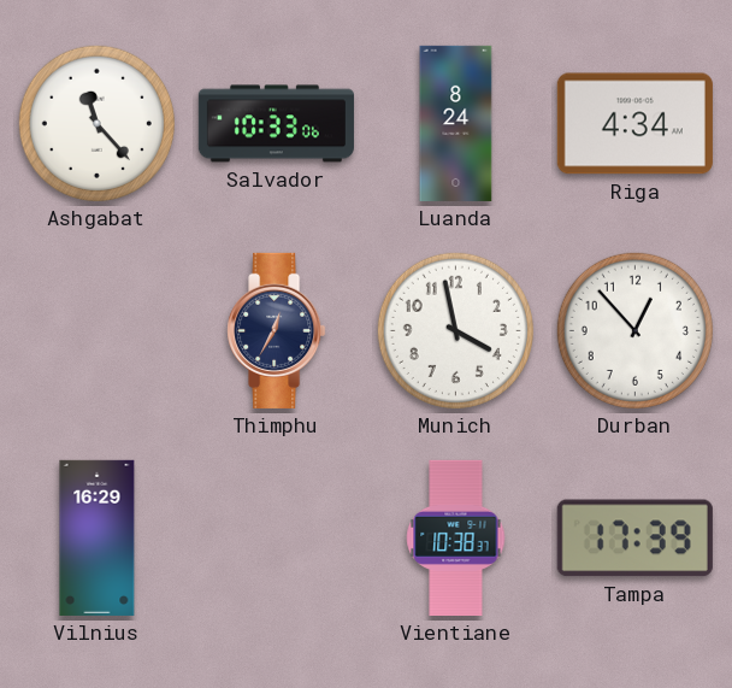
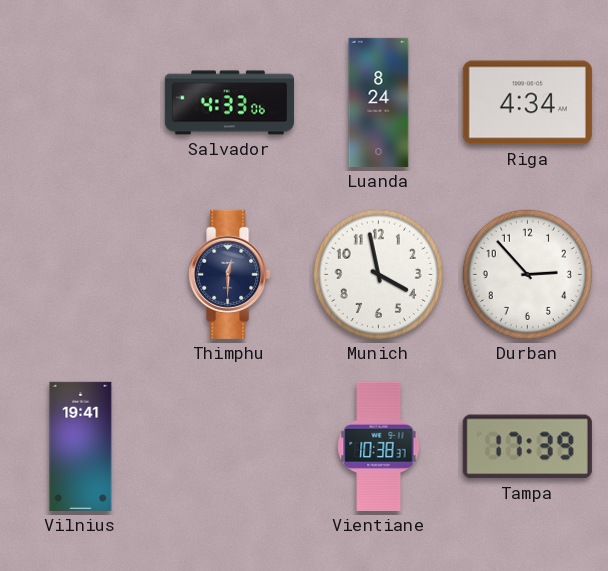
Ashgabat: 11:23 -> none (96, 123)
Salvador: 10:33 -> 4:33 (229, 103)
Thimphu: 12:35 -> 12:30 (230, 274)
Durban: 12:53 -> 2:53 (527, 274)
Vilnius: 16:29 -> 19:41 (81, 446)
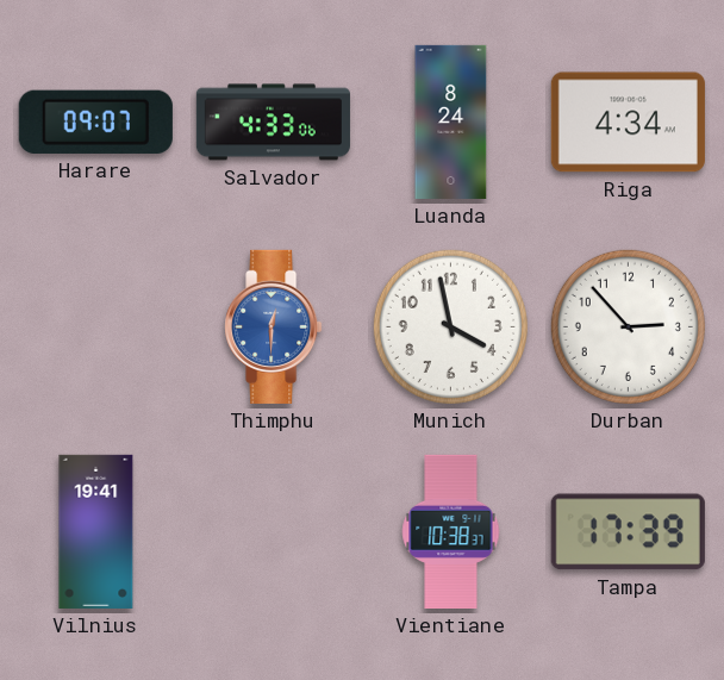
Harare: none -> 09:07 (95, 121)
Thimphu dial: navy -> blue (274, 326)
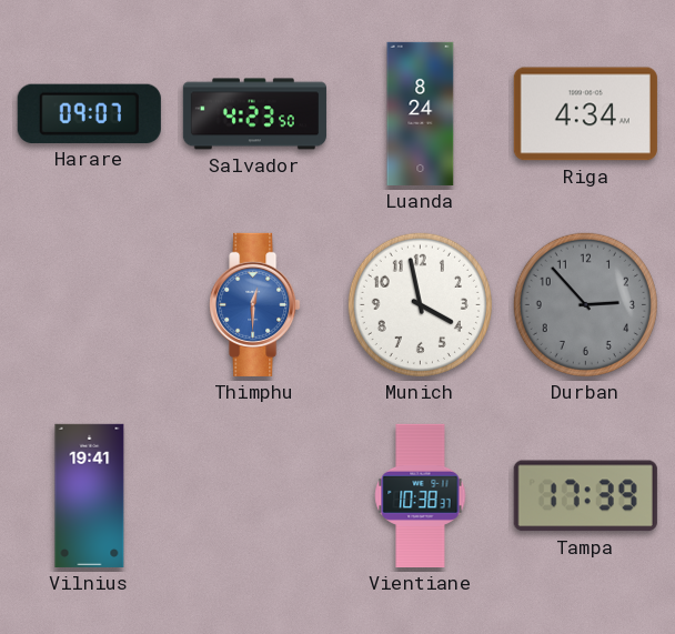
Salvador: 4:33 -> 4:23 (254, 114)
Durban dial: white -> grey (585, 304)
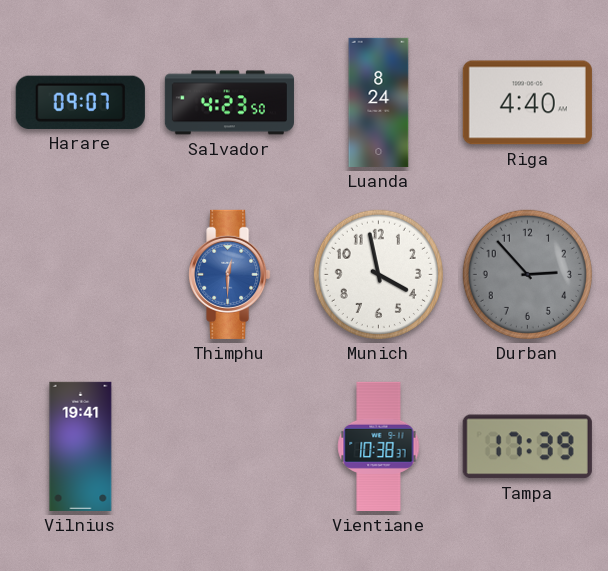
Riga: 4:34 -> 4:40 (527, 103)
